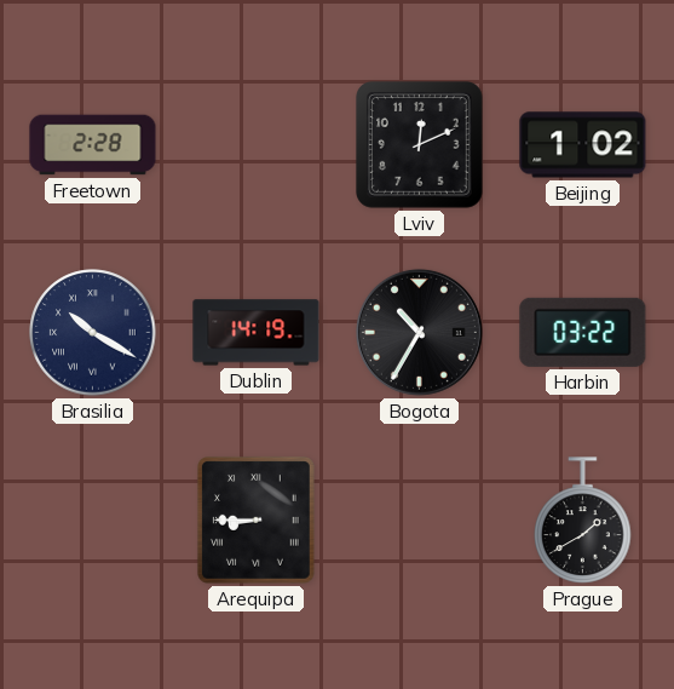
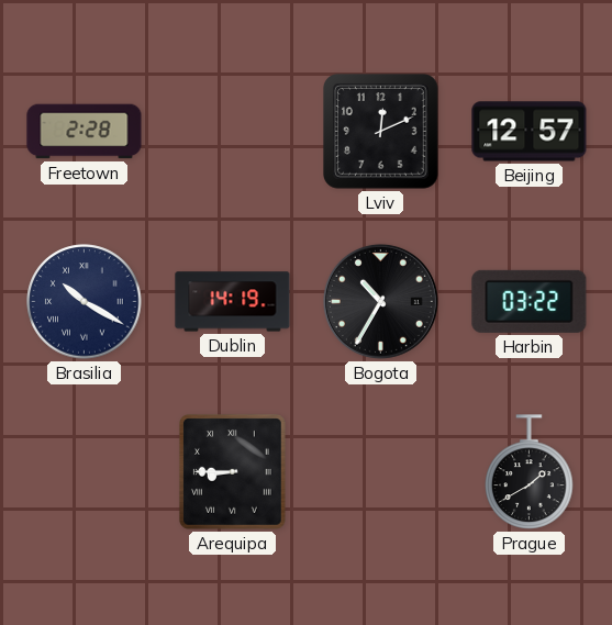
Beijing: 1:02 -> 12:57 (530, 132)
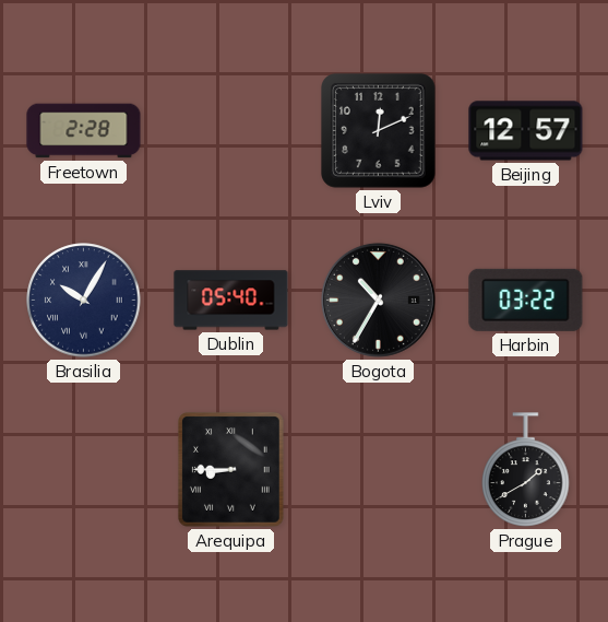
Brasilia: 10:20 -> 10:05 (84, 301)
Dublin: 14:19 -> 05:40 (231, 301)
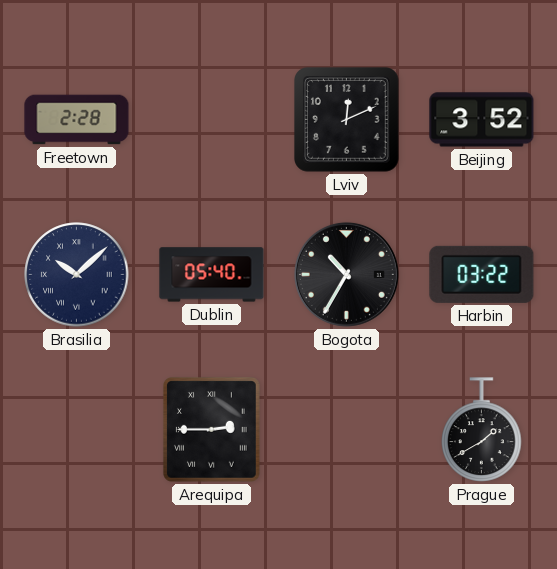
Beijing: 12:57 -> 3:52 (482, 120)
Brasilia: 10:05 -> 10:08 (77, 275)
Arequipa: 8:45 -> 2:45 (211, 430)
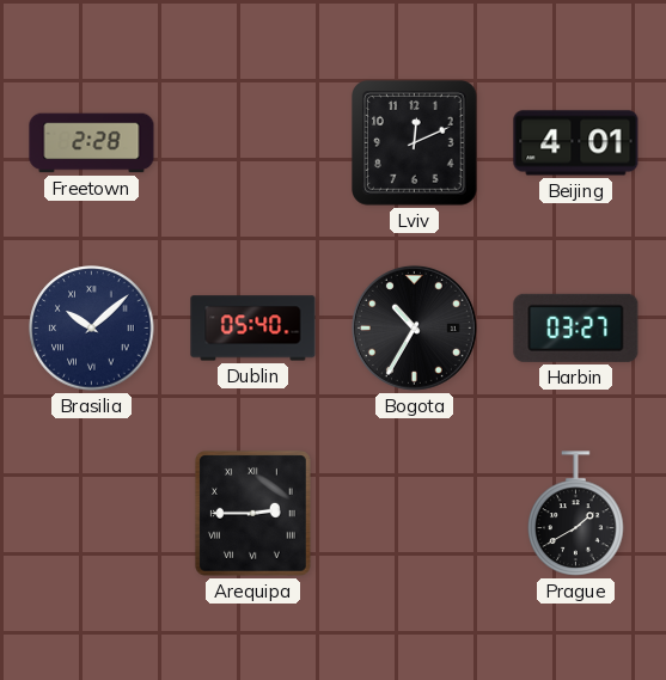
Beijing: 3:52 -> 4:01 (576, 143)
Harbin: 03:22 -> 03:27 (576, 327)
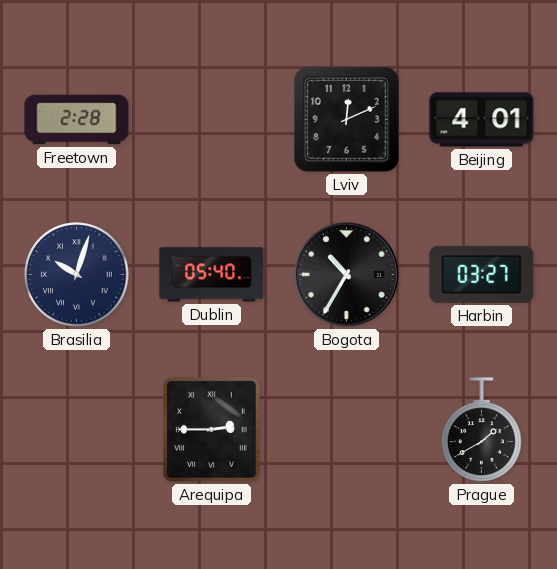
Brasilia: 10:08 -> 10:03 (77, 275)
